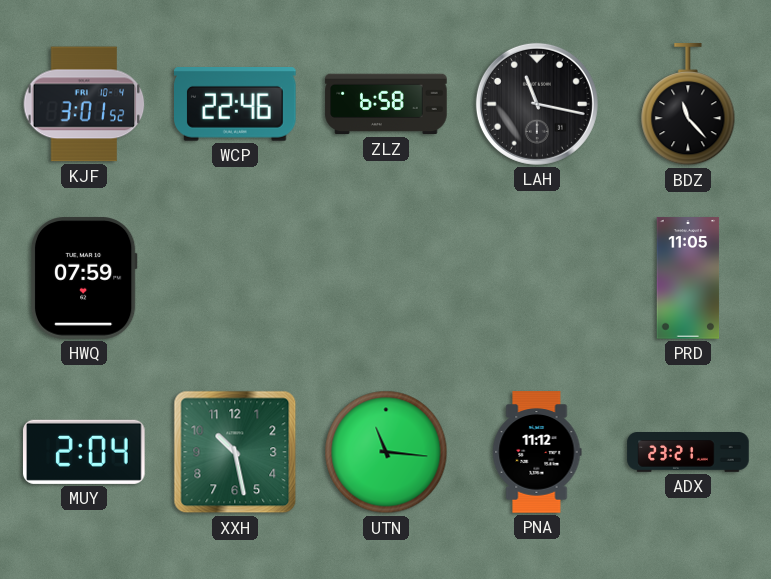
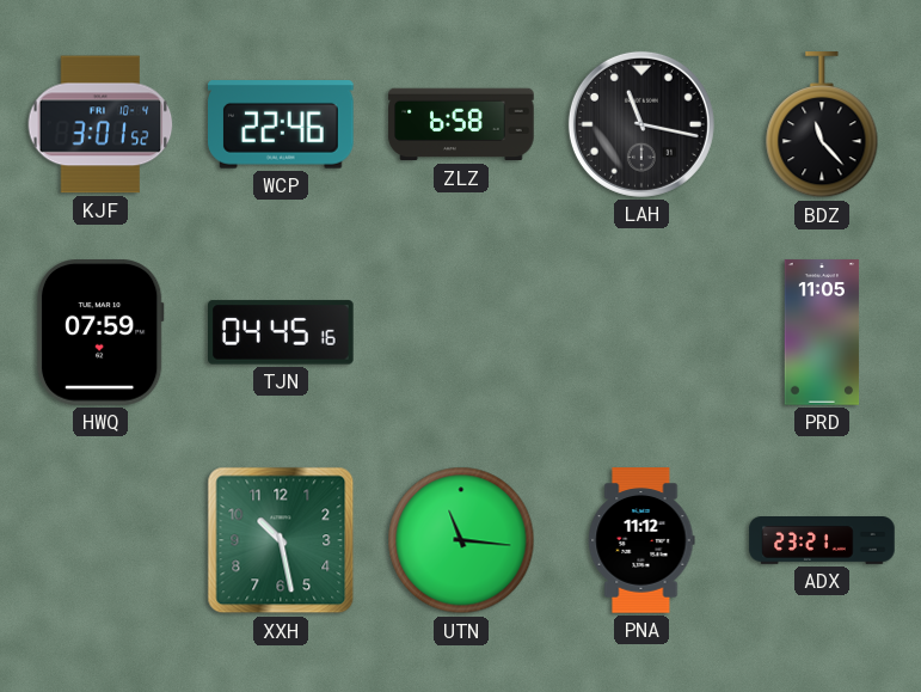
TJN: none -> 04:45 (282, 332)
MUY: 2:04 -> none (85, 452)
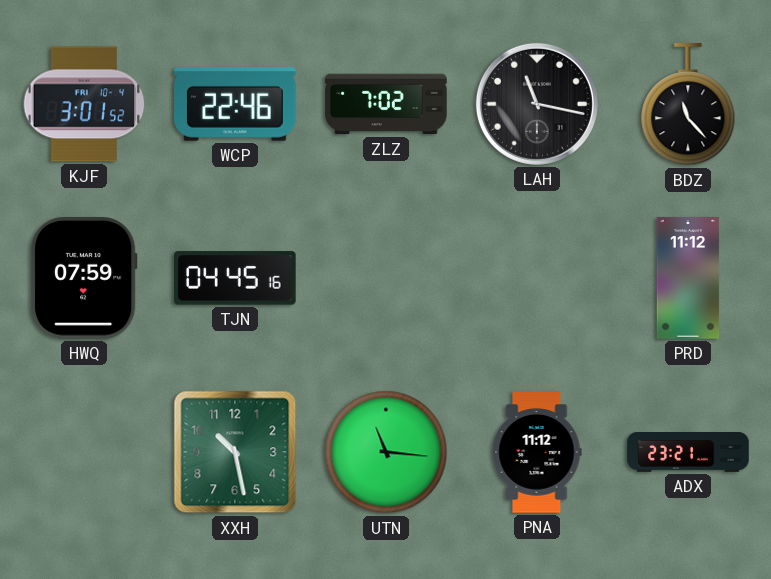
ZLZ: 6:58 -> 7:02 (386, 104)
PRD: 11:05 -> 11:12 (688, 278)
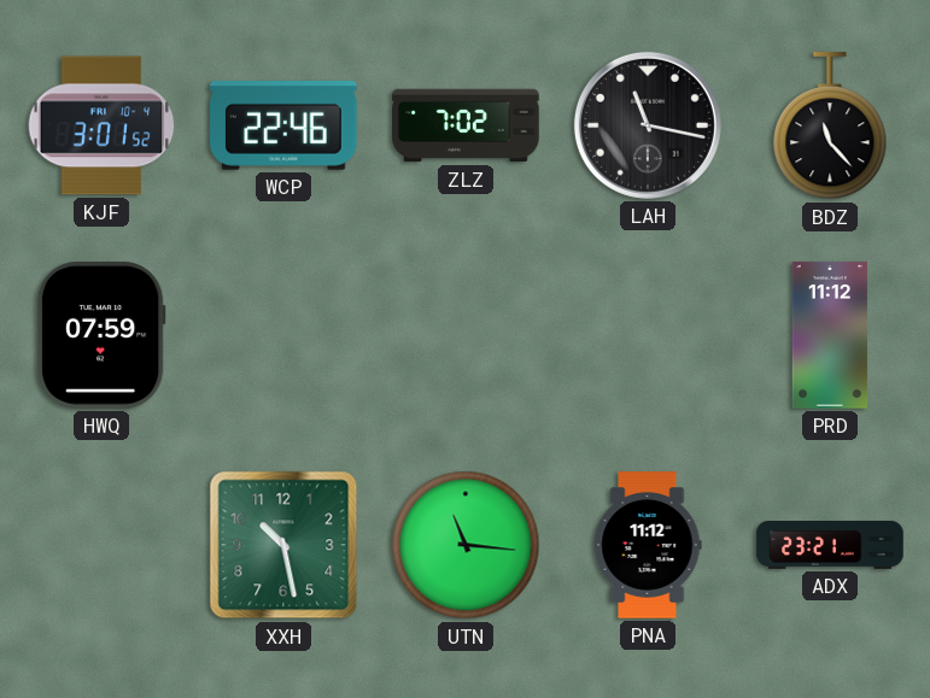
TJN: 04:45 -> none (236, 278)
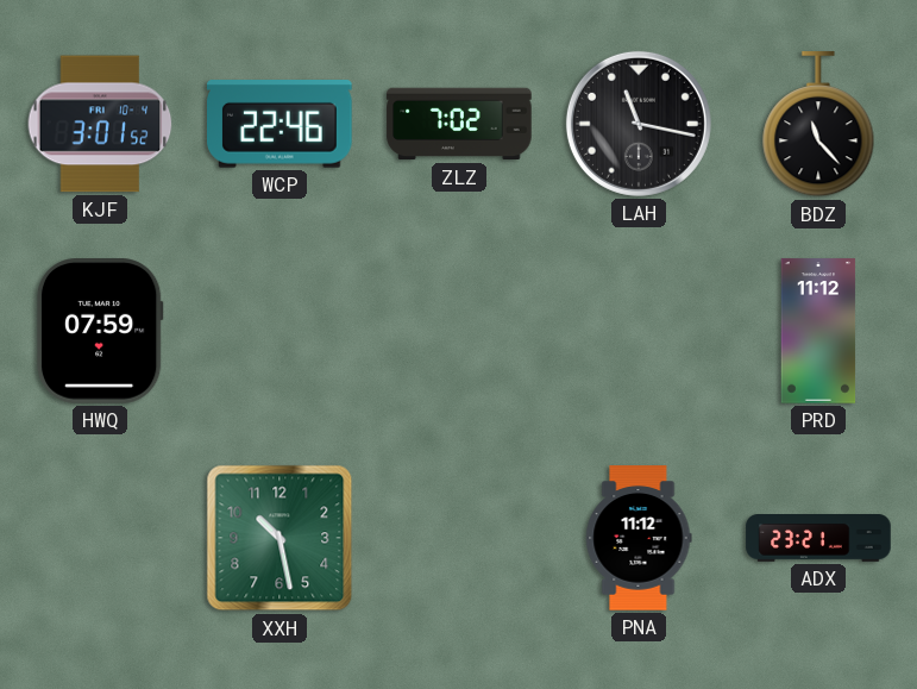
UTN: 11:16 -> none (466, 545)
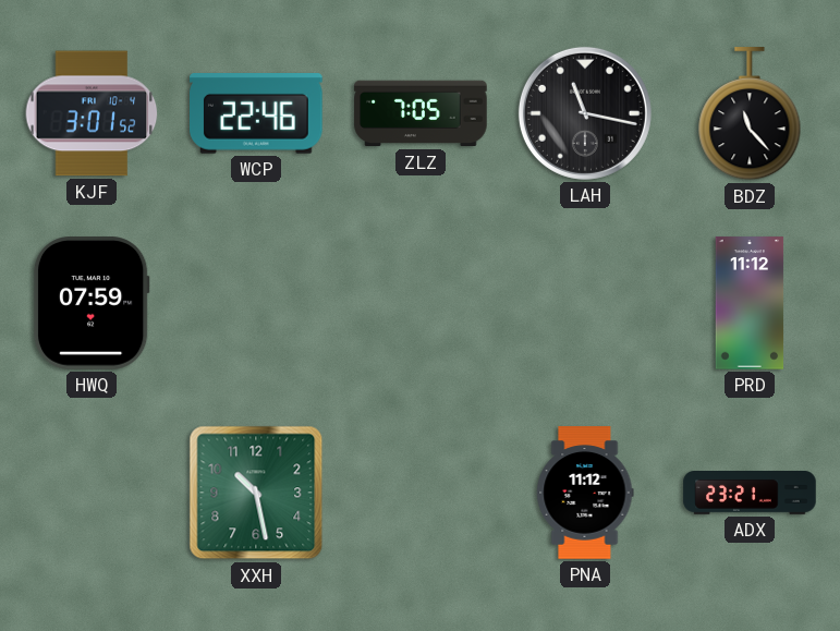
ZLZ: 7:02 -> 7:05 (421, 113)
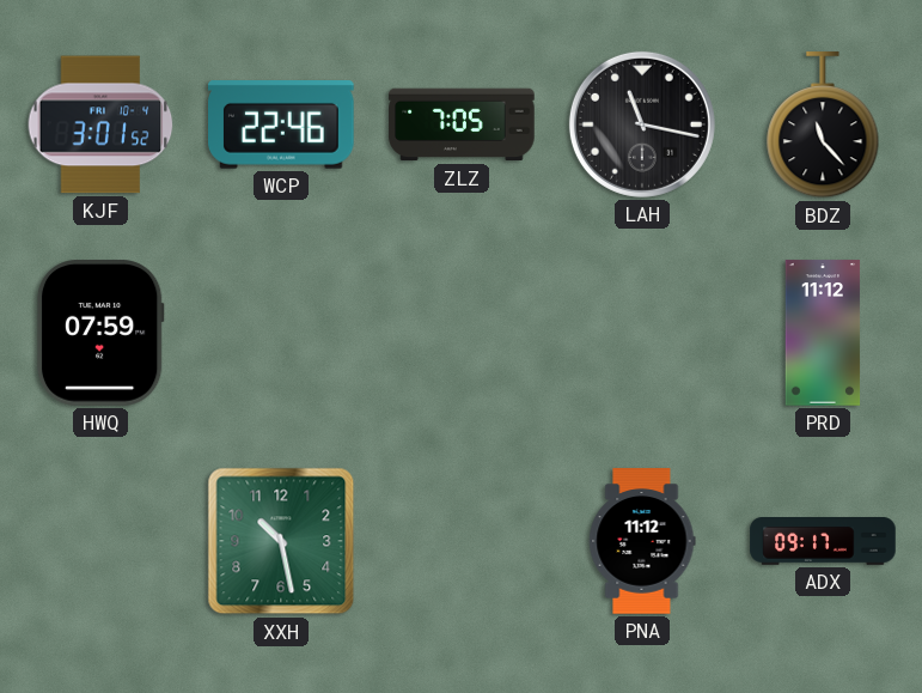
ADX: 23:21 -> 09:17 (823, 541)
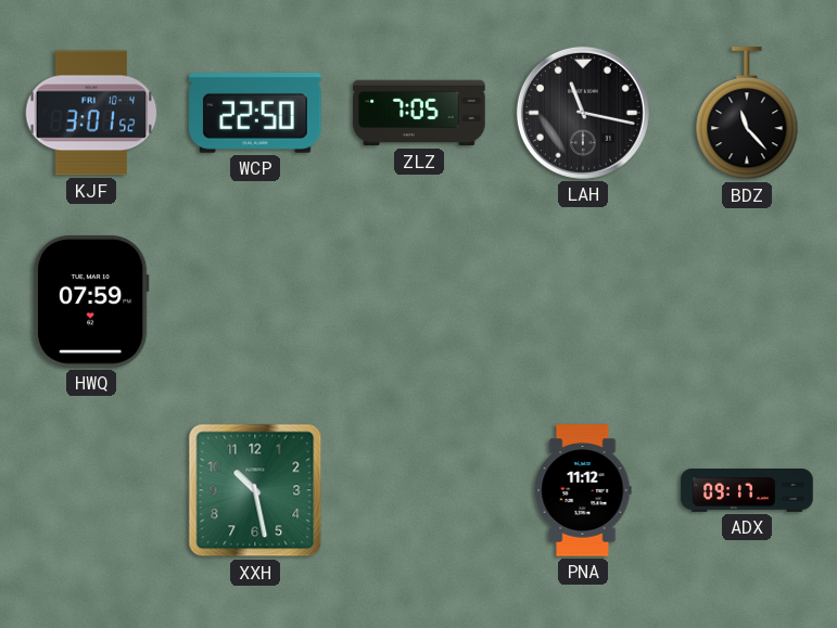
WCP: 22:46 -> 22:50 (256, 114)
PRD: 11:12 -> none (823, 333)
